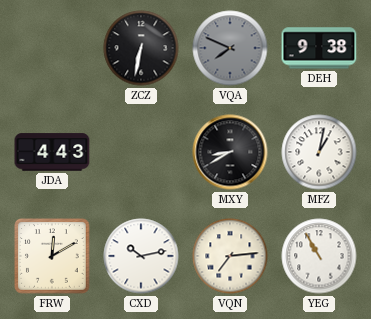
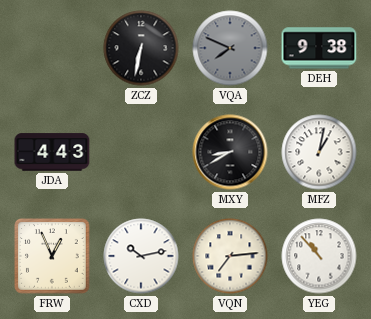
FRW: 12:10 -> 12:56 (52, 256)
YEG: 10:55 -> 10:53 (319, 256)
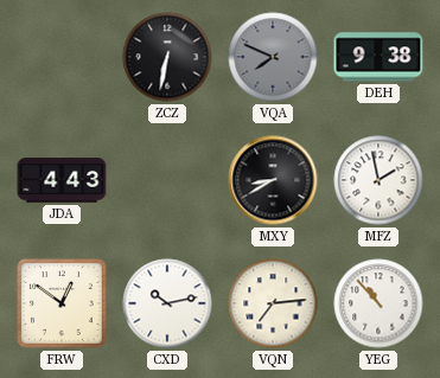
MFZ: 1:02 -> 1:58 (378, 180)
FRW: 12:56 -> 12:51 (62, 303)
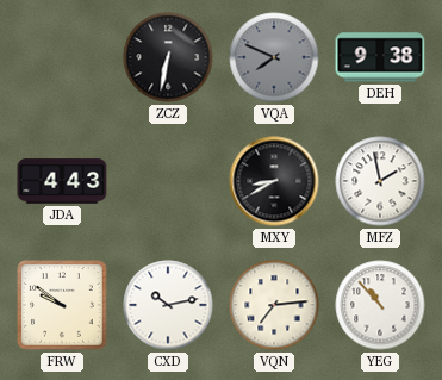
FRW: 12:51 -> 9:51 (62, 305)
